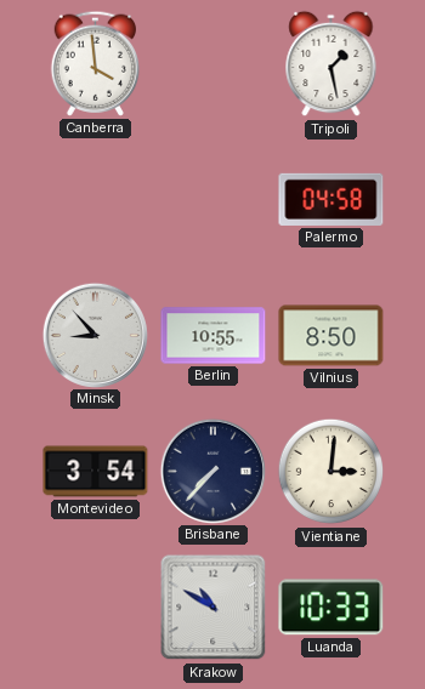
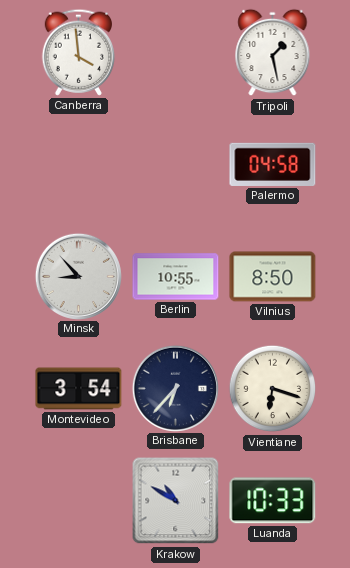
Brisbane: 7:37 -> 6:37 (175, 388)
Vientiane: 3:01 -> 6:18 (273, 389)
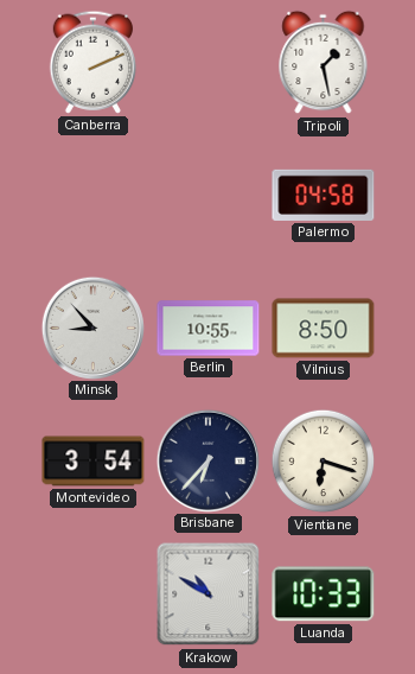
Canberra: 3:59 -> 2:11 (94, 62)
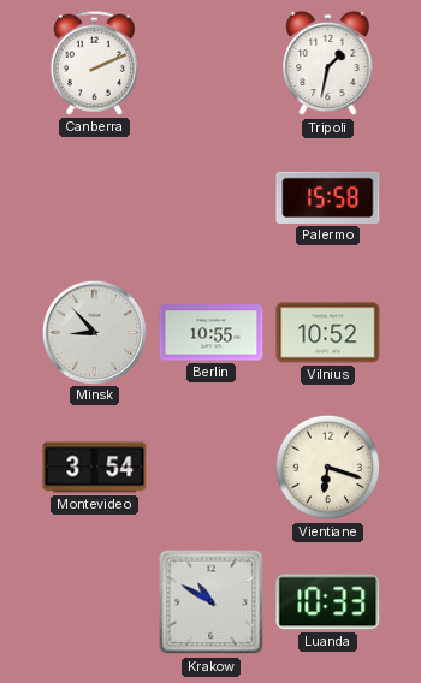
Tripoli: 1:28 -> 1:32 (328, 64)
Palermo: 04:58 -> 15:58 (328, 197)
Vilnius: 8:50 -> 10:52 (328, 333)
Brisbane: 6:37 -> none (207, 460)
